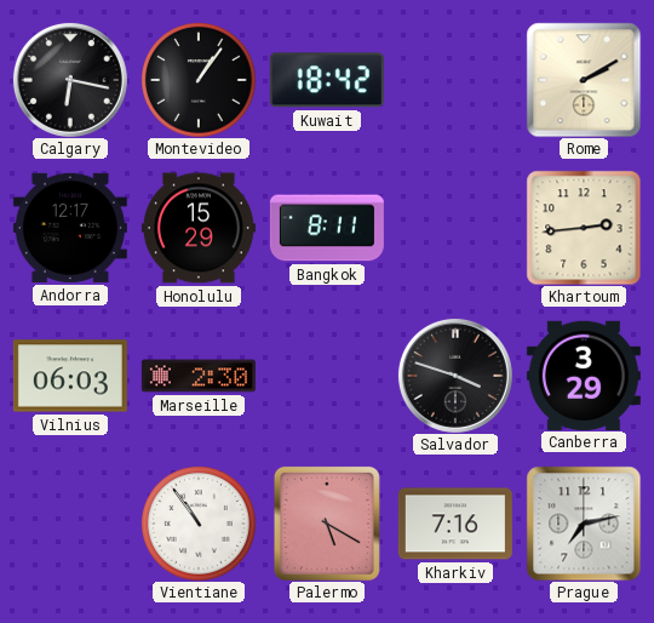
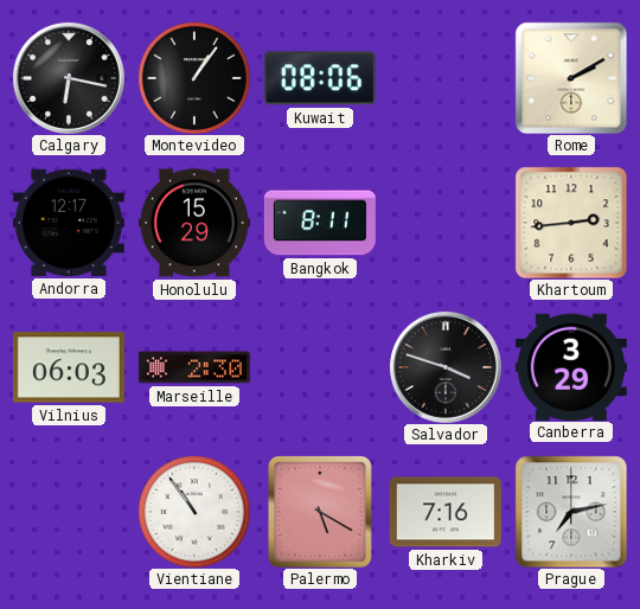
Kuwait: 18:42 -> 08:06 (320, 78)
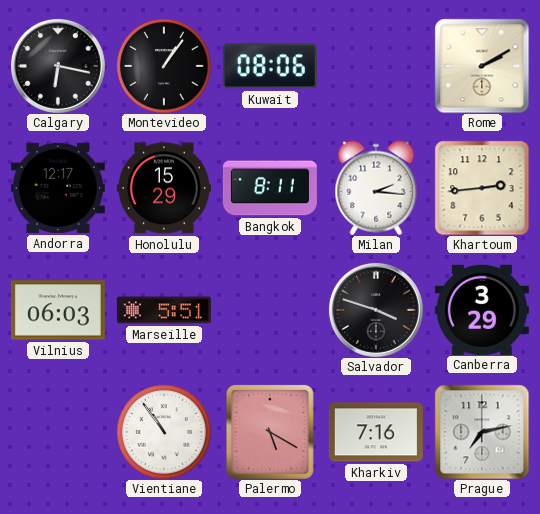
Milan: none -> 2:16 (376, 188)
Marseille: 2:30 -> 5:51 (164, 310)
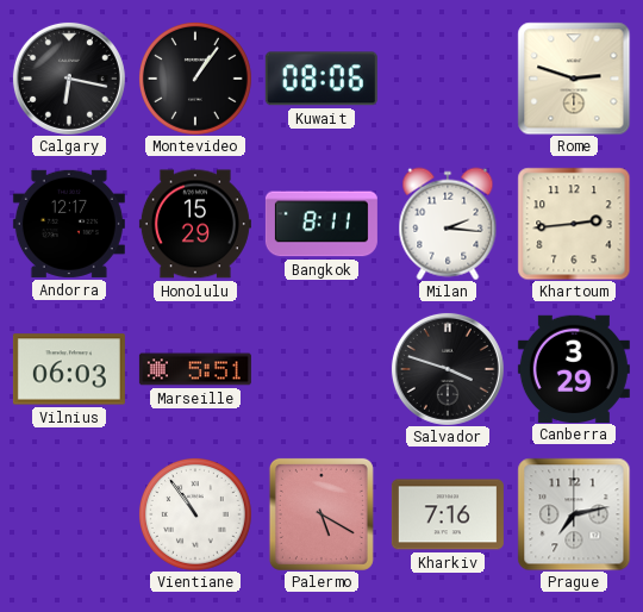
Rome: 2:10 -> 2:48 (574, 79)
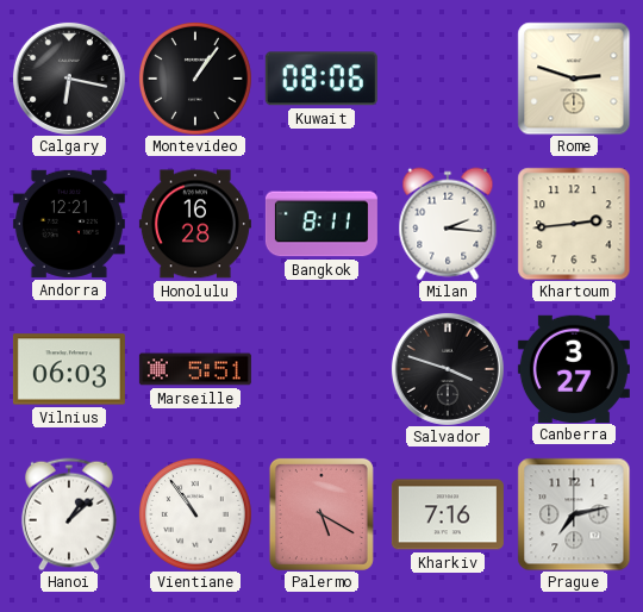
Andorra: 12:17 -> 12:21 (69, 224)
Honolulu: 15:29 -> 16:28 (195, 224)
Canberra: 3:29 -> 3:27 (574, 368)
Hanoi: none -> 1:08 (69, 514)
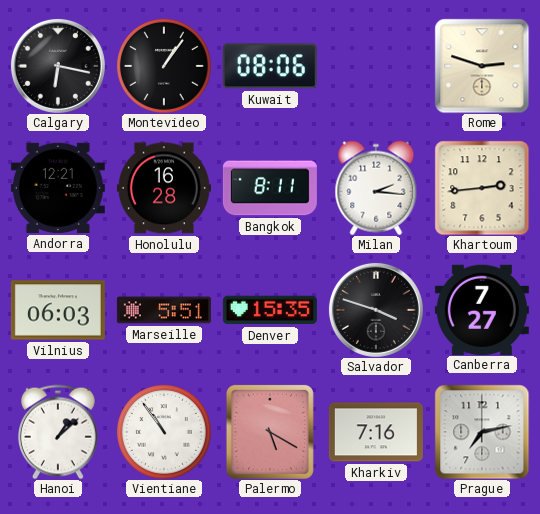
Denver: none -> 15:35 (270, 310)
Canberra: 3:27 -> 7:27 (482, 309)
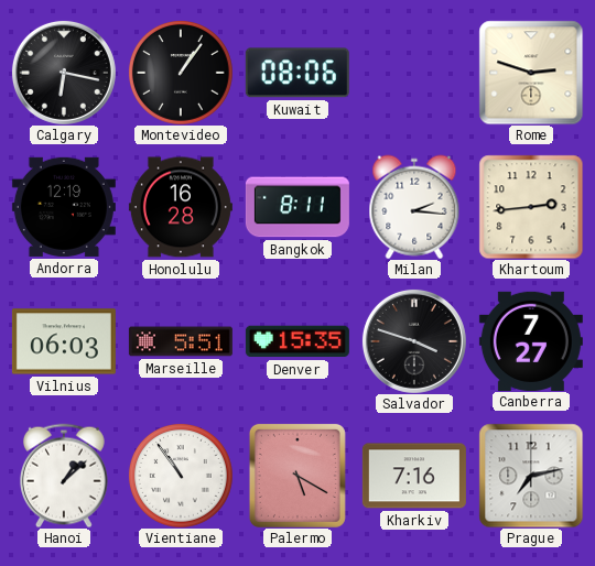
Andorra: 12:21 -> 12:19 (64, 207)
